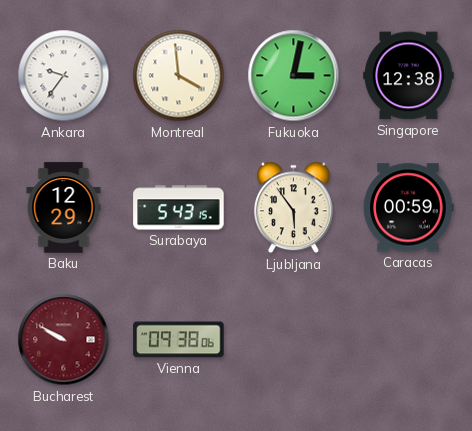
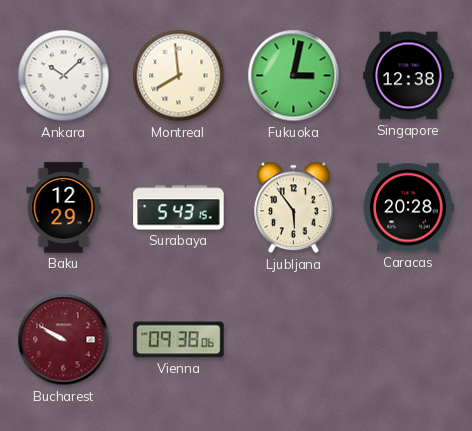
Ankara: 9:36 -> 10:08 (64, 76)
Montreal: 3:59 -> 7:59 (179, 76)
Caracas: 00:59 -> 20:28 (408, 208)
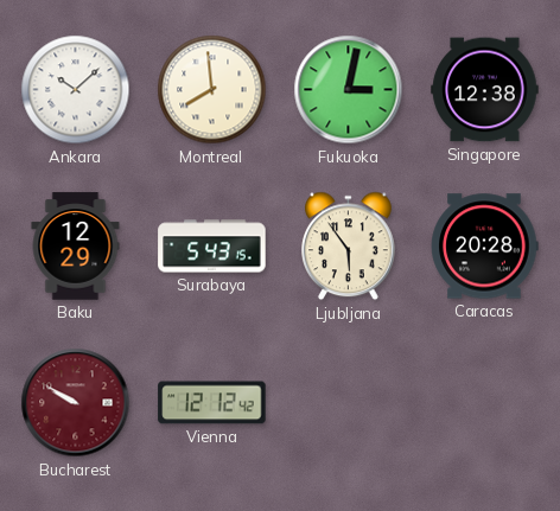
Vienna: 09:38 -> 12:12 (212, 403)
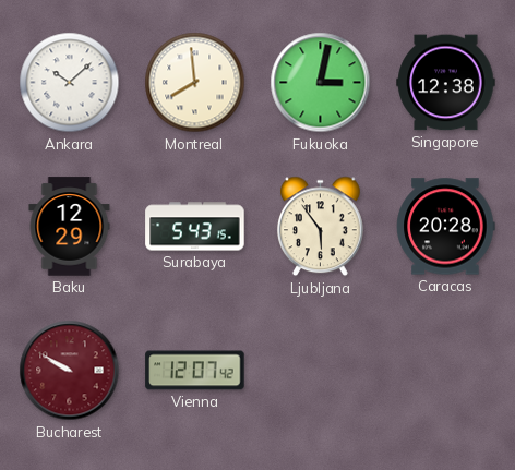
Vienna: 12:12 -> 12:07 (195, 371)
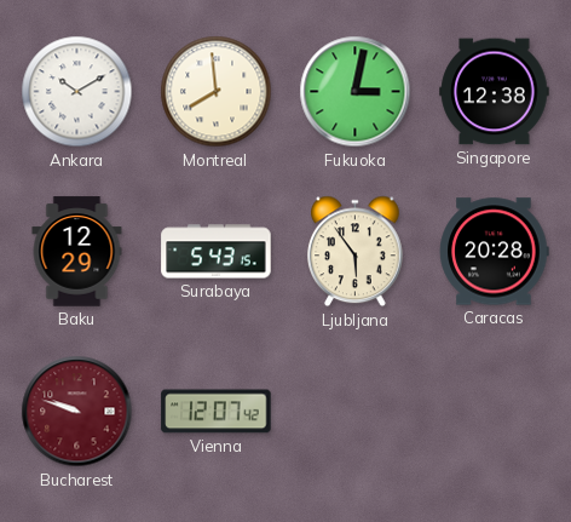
Ankara: 10:08 -> 10:10 (77, 92)
Bucharest: 9:50 -> 9:48 (77, 412)
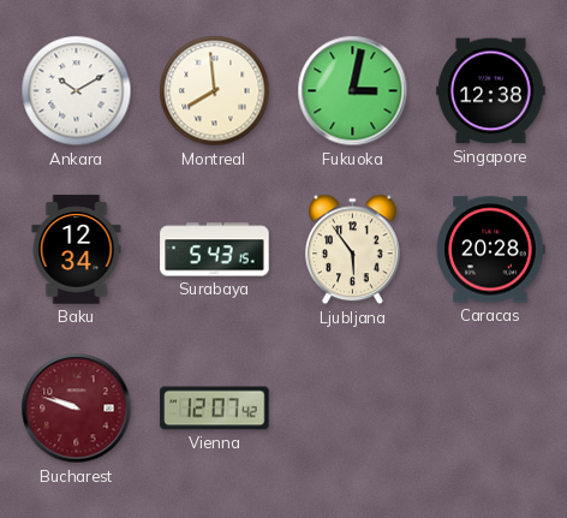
Baku: 12:29 -> 12:34 (77, 250)
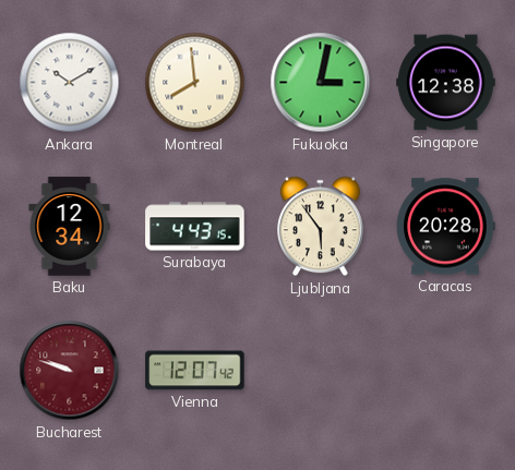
Surabaya: 5:43 -> 4:43 (195, 227)
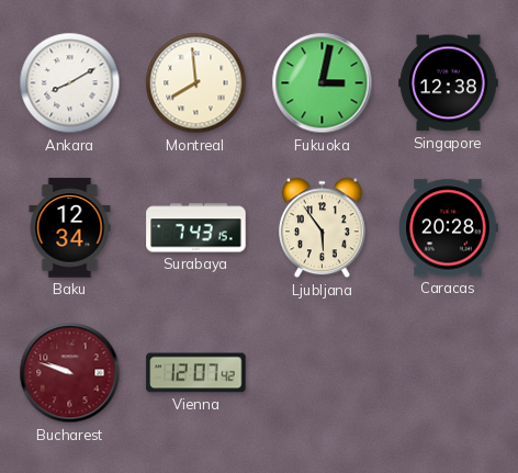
Ankara: 10:10 -> 8:10 (70, 83)
Surabaya: 4:43 -> 7:43 (196, 228)
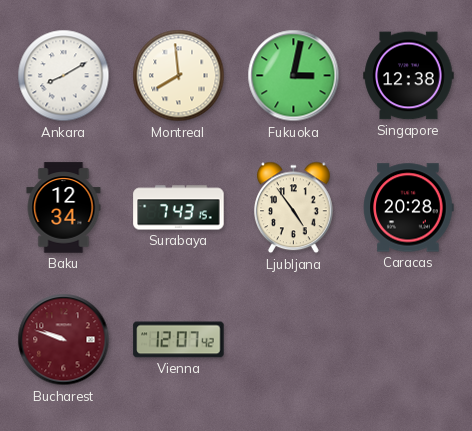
Ljubljana: 5:54 -> 4:54 (294, 208)
